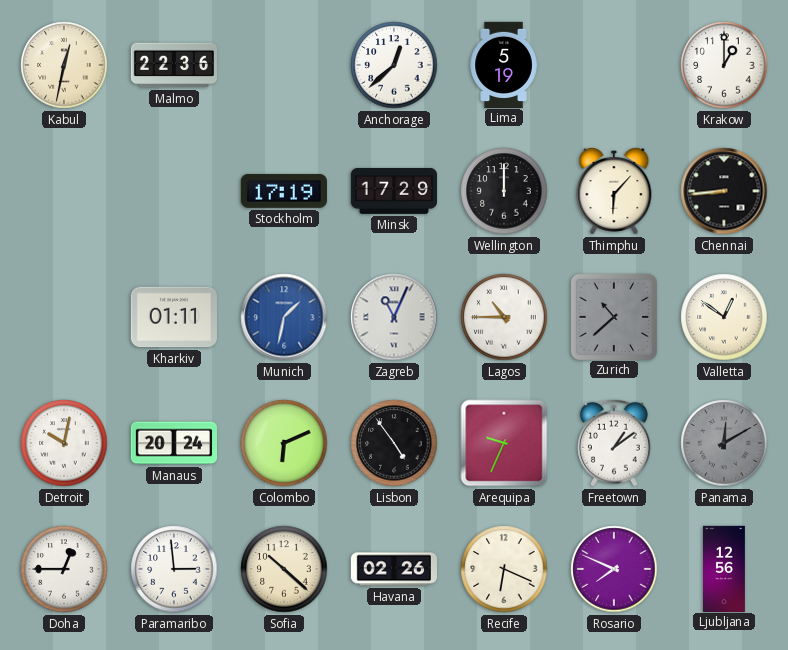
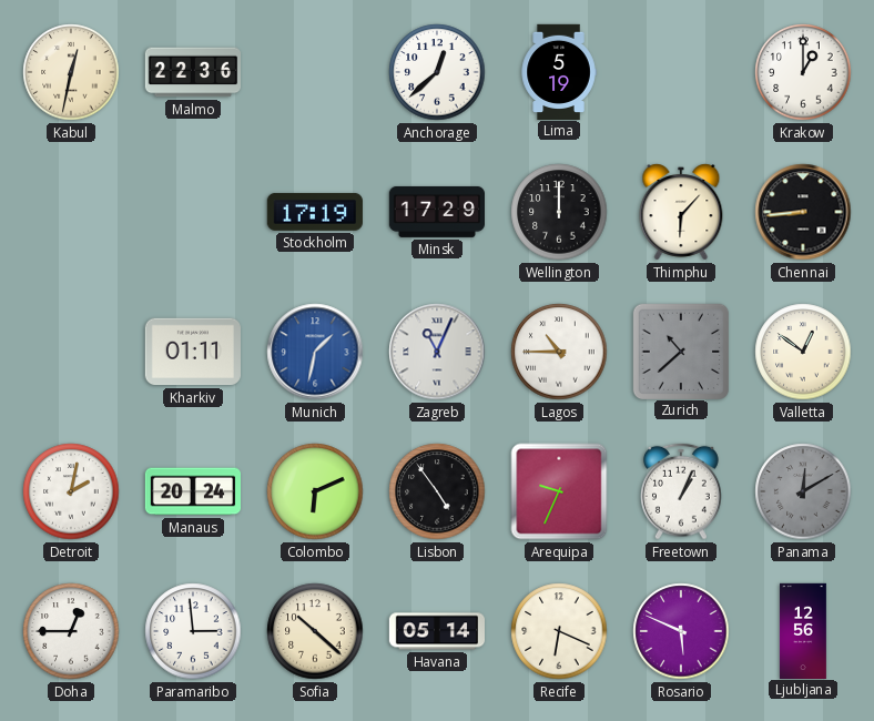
Detroit: 10:02 -> 2:02 (71, 491)
Freetown: 1:09 -> 1:04 (681, 491)
Havana: 02:26 -> 05:14 (436, 631)
Rosario: 7:49 -> 5:49 (681, 631)
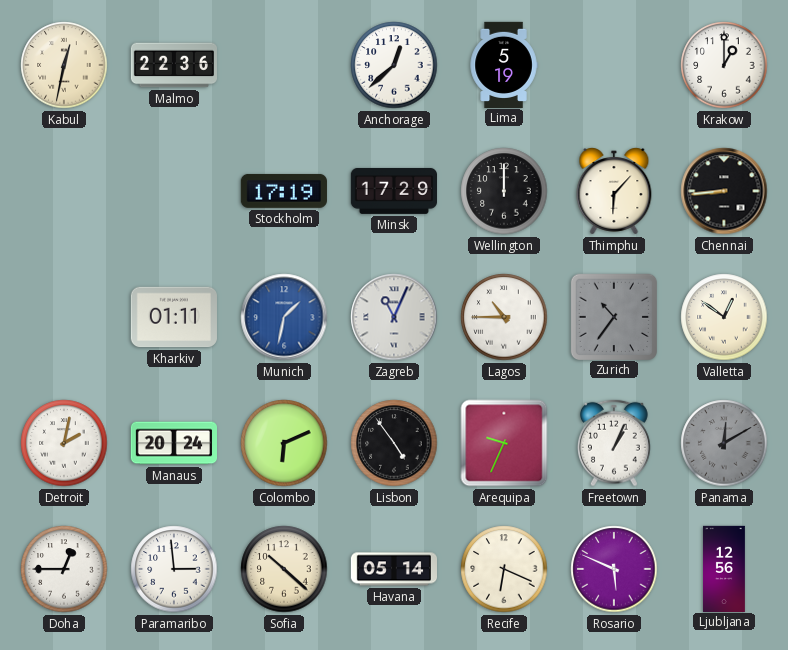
Zurich: 10:38 -> 10:36 (613, 316)
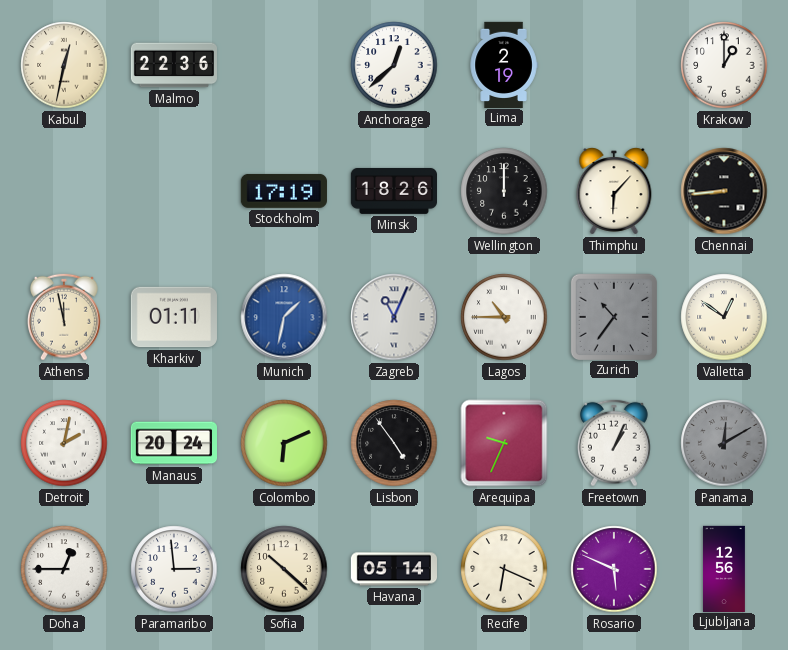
Lima: 5:19 -> 2:19 (504, 64)
Minsk: 17:29 -> 18:26 (393, 191)
Athens: none -> 11:58 (64, 317)
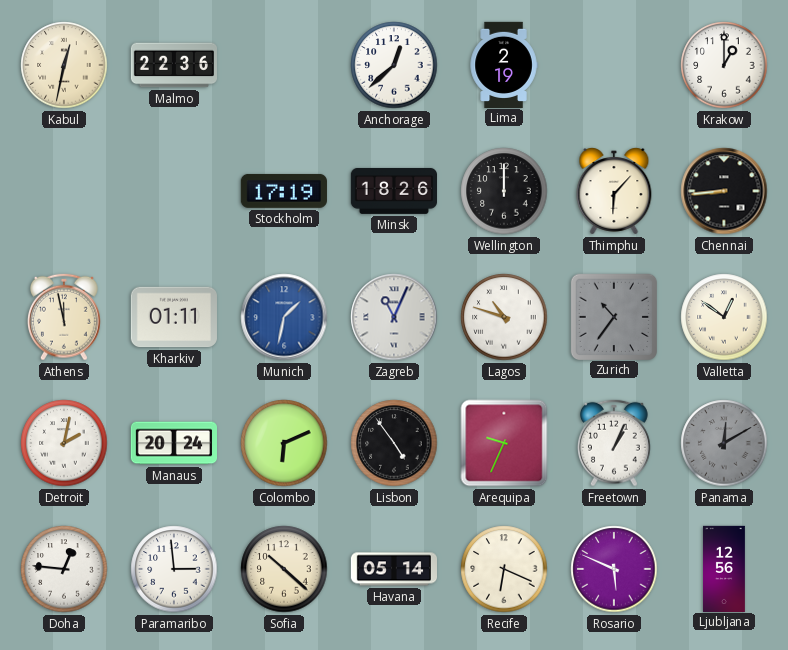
Lagos: 10:45 -> 10:48 (504, 317)
Doha: 12:45 -> 12:46 (64, 569)
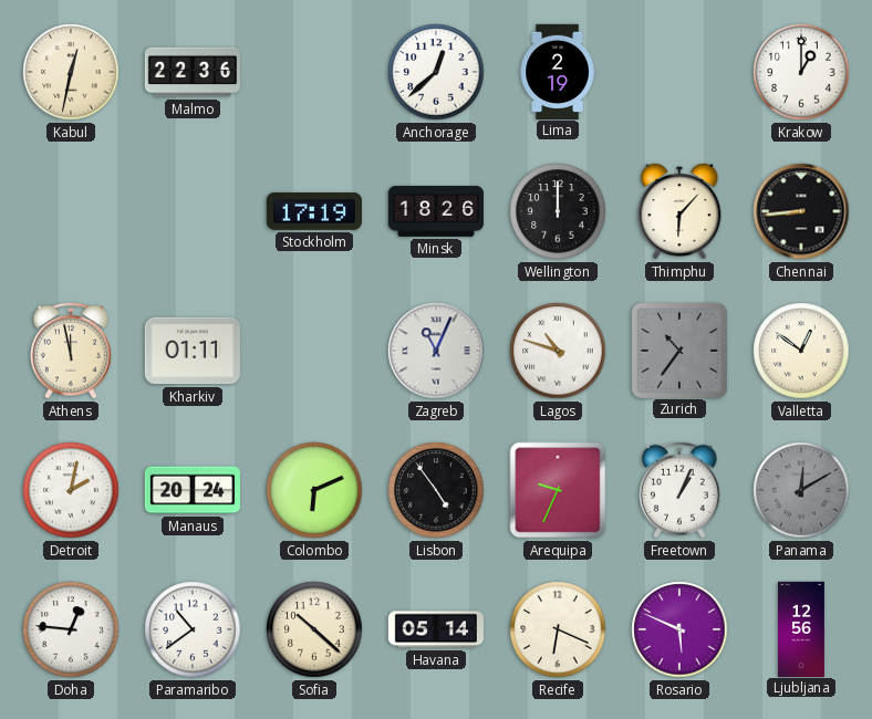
Munich: 1:32 -> none (284, 317)
Paramaribo: 2:59 -> 10:39 (193, 629)
